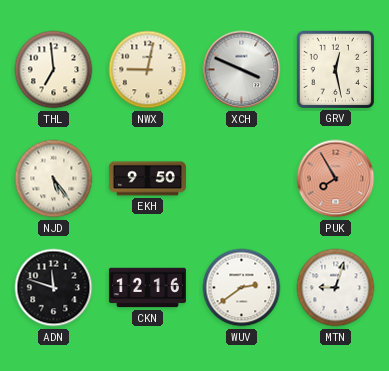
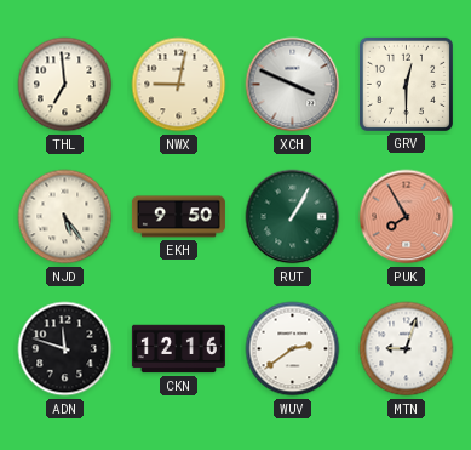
GRV: 12:28 -> 12:30 (406, 84)
RUT: none -> 1:05 (293, 217)
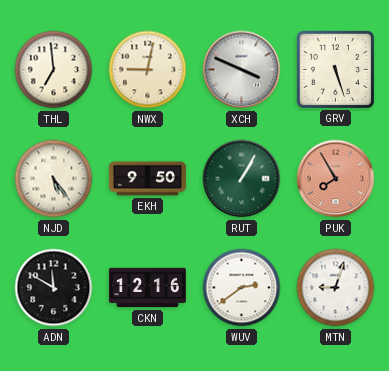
GRV: 12:30 -> 5:27 (335, 69)
ADN: 11:48 -> 11:50 (54, 288)
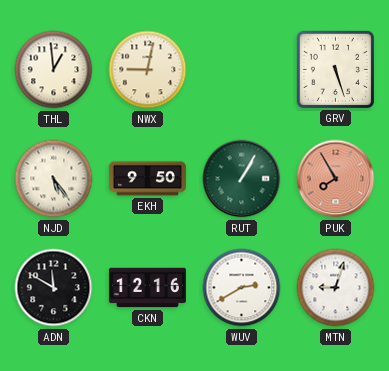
THL: 6:59 -> 12:59 (54, 70)
XCH: 3:49 -> none (242, 70)
WUV: 2:39 -> 2:40 (242, 288)
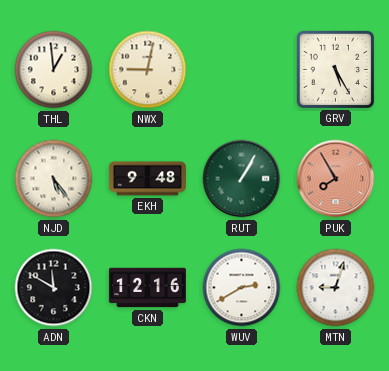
GRV: 5:27 -> 5:25 (335, 69)
EKH: 9:50 -> 9:48 (147, 179)
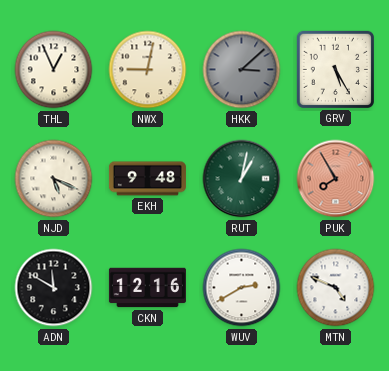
THL: 12:59 -> 12:56 (54, 70)
HKK: none -> 3:08 (242, 70)
NJD: 5:24 -> 5:19 (54, 179)
RUT: 1:05 -> 1:02 (242, 179)
MTN: 9:03 -> 4:49 (336, 288)
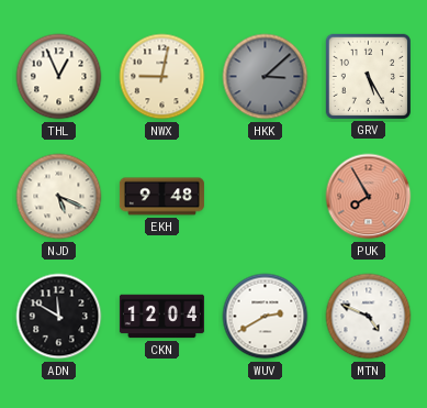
RUT: 1:02 -> none (242, 179)
CKN: 12:16 -> 12:04 (161, 317)
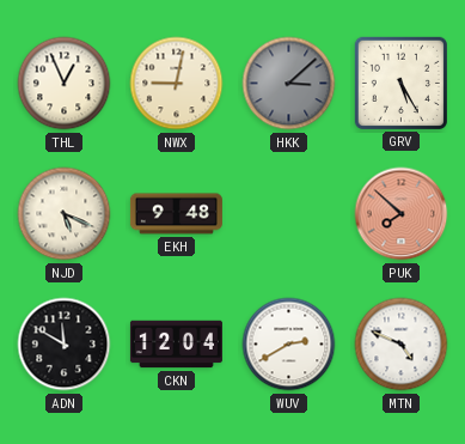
PUK: 7:55 -> 7:52 (402, 214)
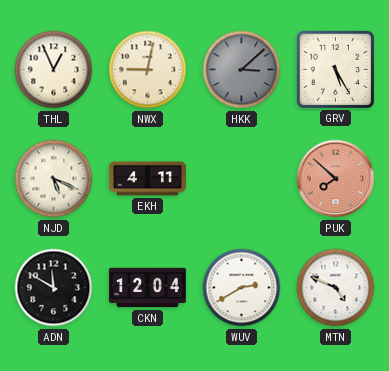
EKH: 9:48 -> 4:11 (147, 179)
